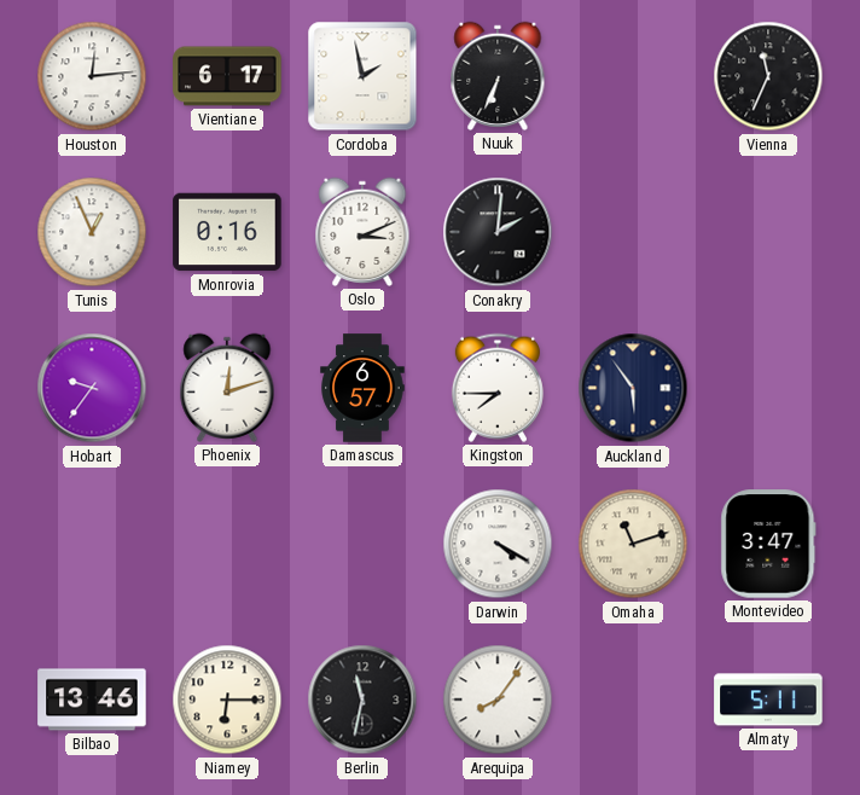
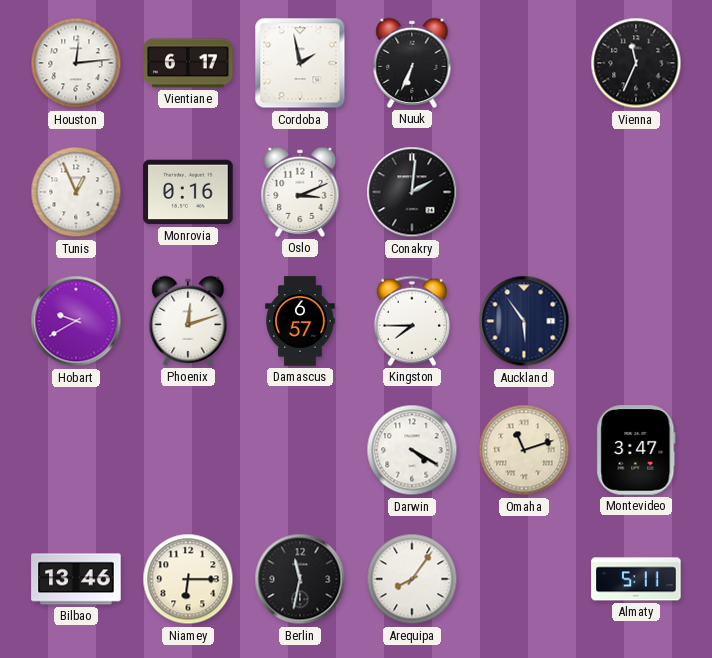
Hobart: 9:36 -> 9:40 (76, 321)
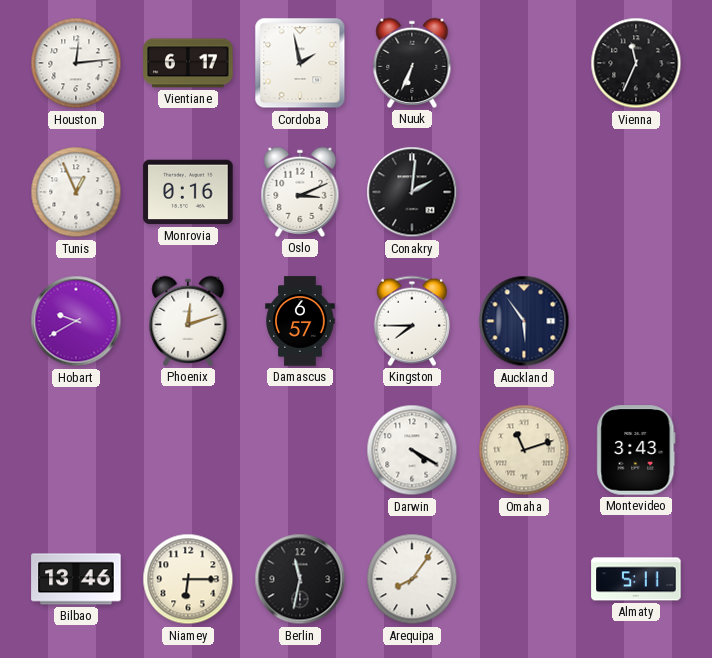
Montevideo: 3:47 -> 3:43 (636, 450)
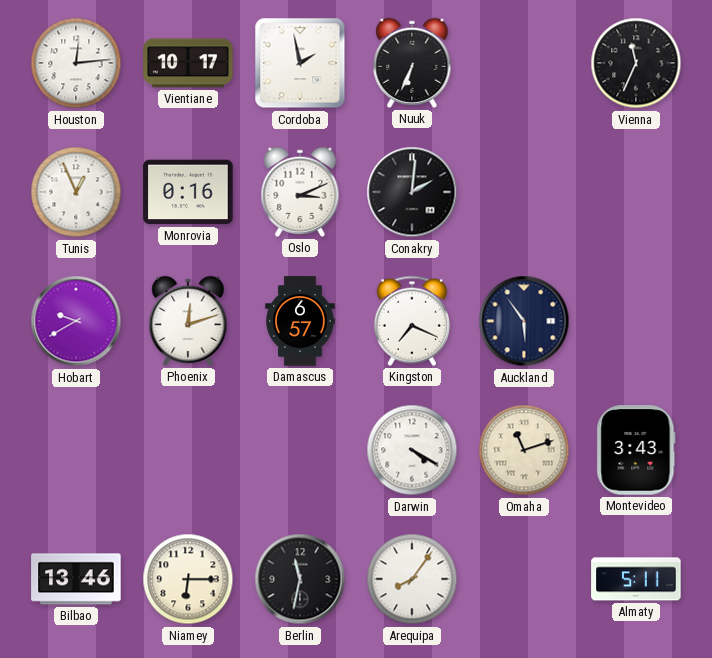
Vientiane: 6:17 -> 10:17 (188, 63)
Kingston: 7:45 -> 7:19 (412, 321)
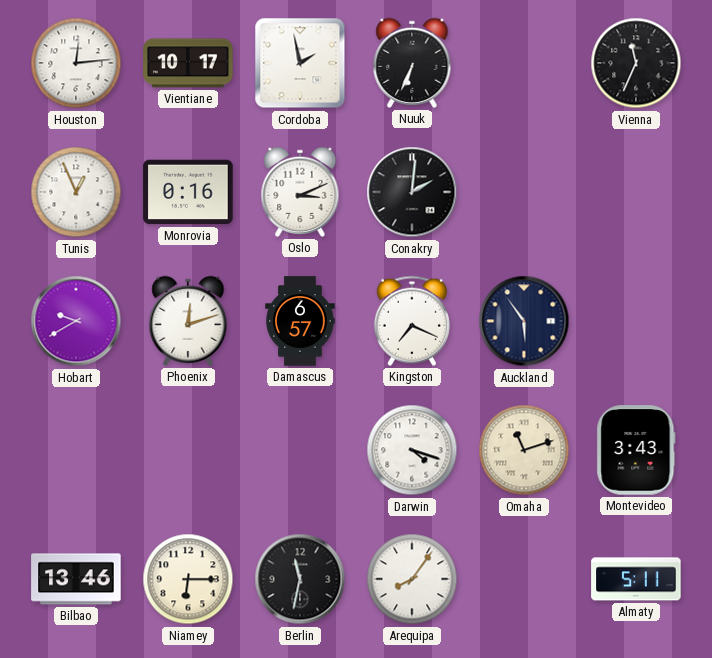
Darwin: 4:20 -> 4:18 (412, 450)
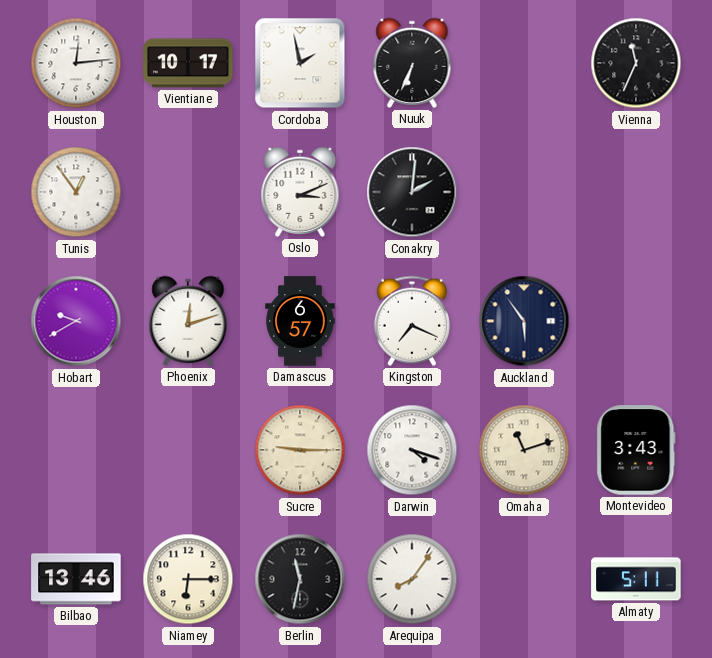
Tunis: 12:56 -> 12:54 (76, 192)
Monrovia: 0:16 -> none (188, 192)
Sucre: none -> 9:15 (300, 450)
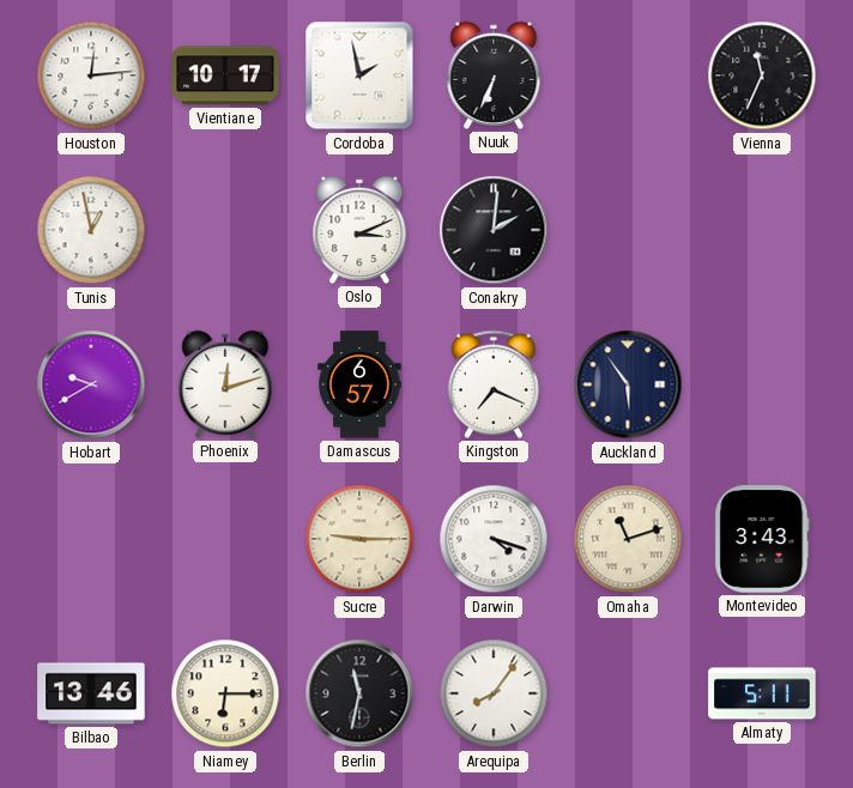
Tunis: 12:54 -> 12:58 (91, 230)
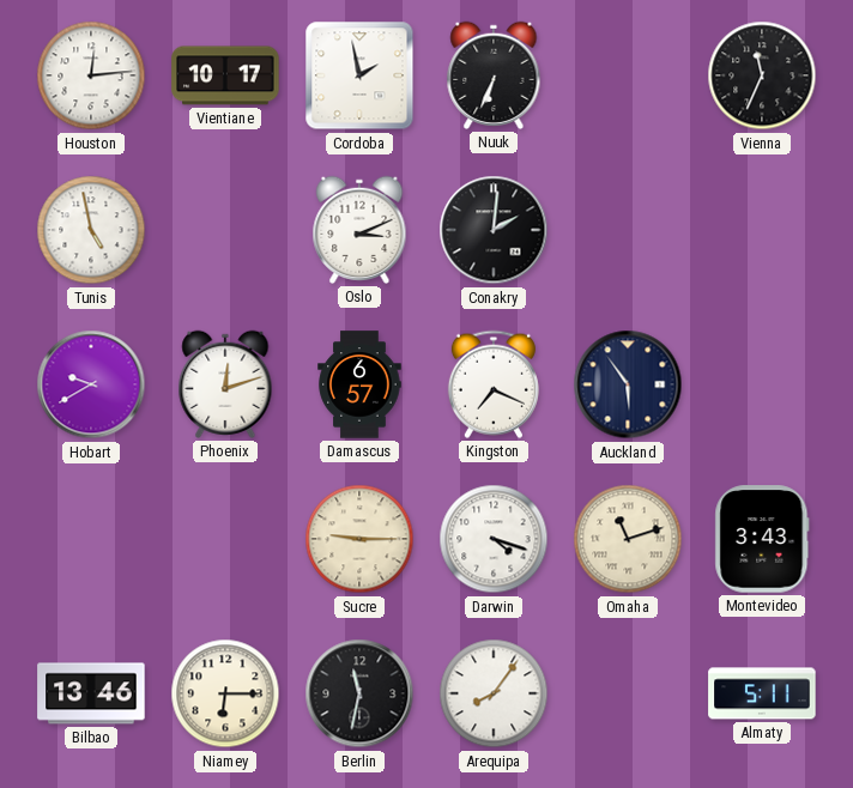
Tunis: 12:58 -> 4:58 (91, 230)
